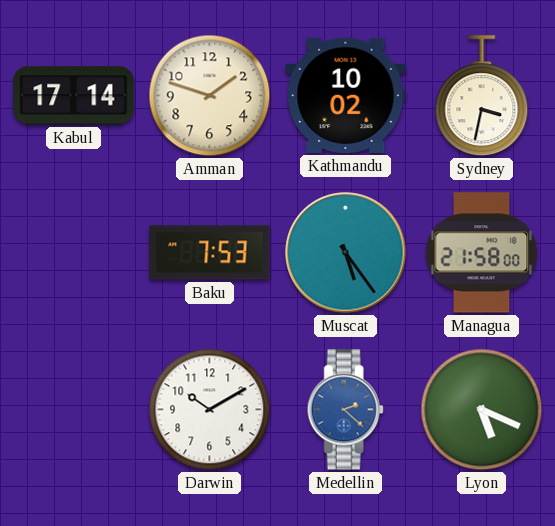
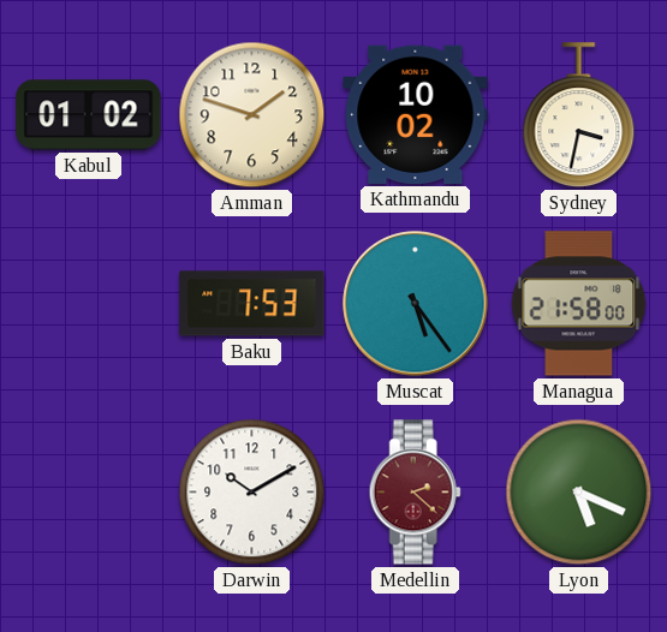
Kabul: 17:14 -> 01:02 (89, 115)
Medellin dial: blue -> burgundy (415, 493)
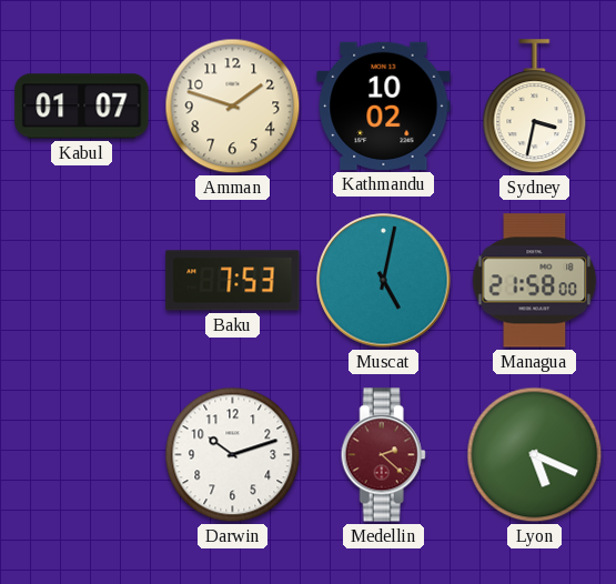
Kabul: 01:02 -> 01:07 (82, 107)
Muscat: 5:24 -> 5:02 (384, 281)
Darwin: 10:10 -> 10:12 (233, 455)
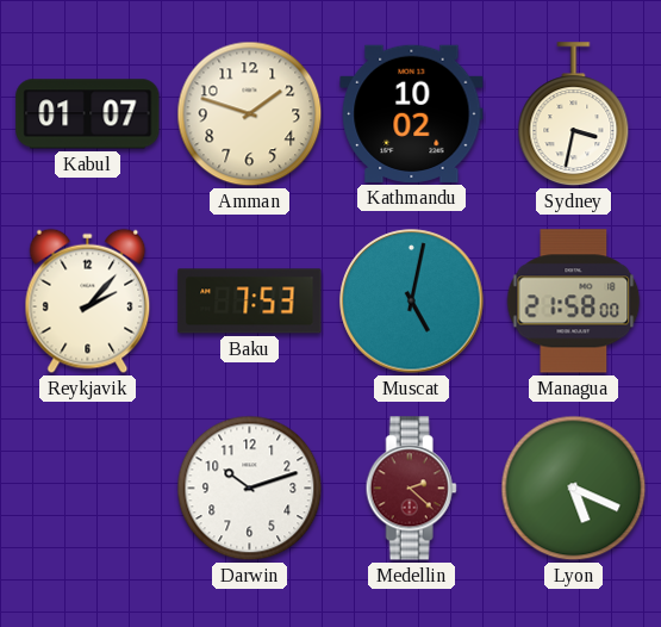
Reykjavik: none -> 2:07 (88, 302)
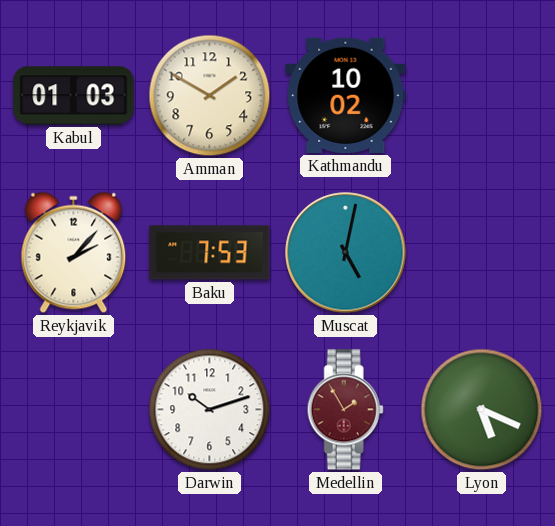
Kabul: 01:07 -> 01:03 (74, 96)
Amman: 1:48 -> 1:50 (210, 96)
Sydney: 3:32 -> none (574, 114)
Managua: 21:58 -> none (574, 302)
Medellin: 2:22 -> 1:55 (345, 410)
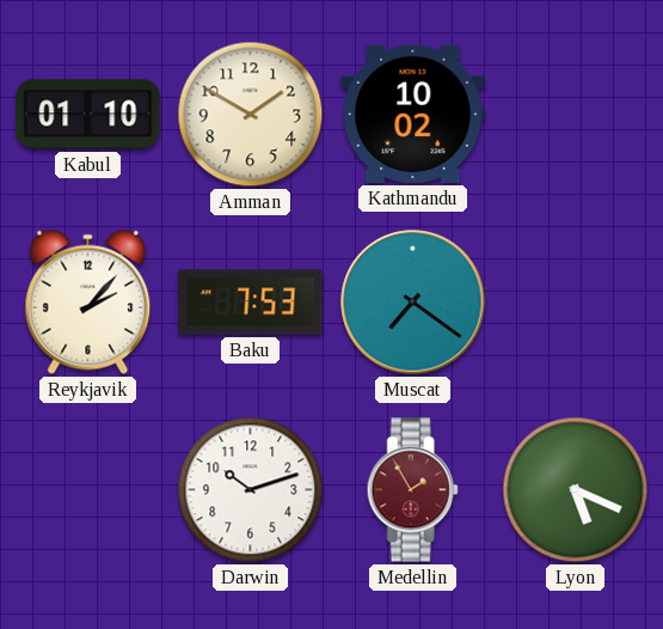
Kabul: 01:03 -> 01:10 (88, 115)
Muscat: 5:02 -> 7:21 (413, 303)
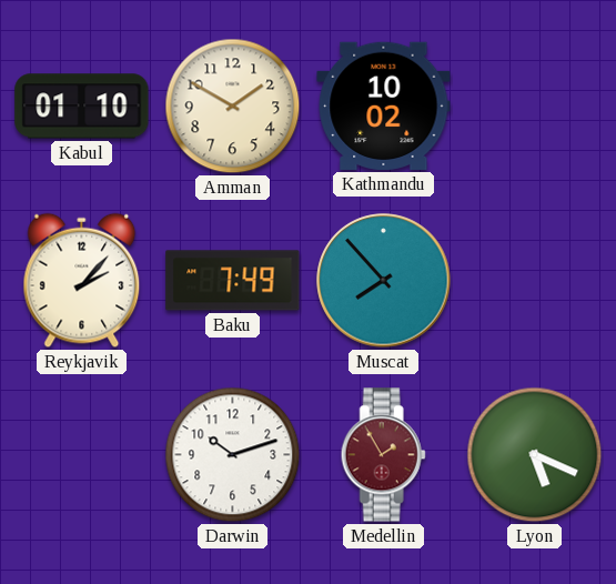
Baku: 7:53 -> 7:49 (233, 281)
Muscat: 7:21 -> 7:53 (384, 281)
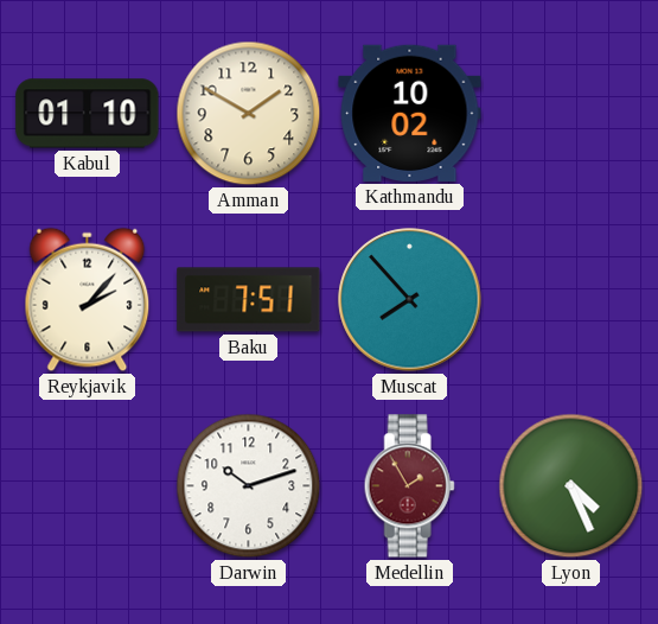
Baku: 7:49 -> 7:51 (249, 300)
Lyon: 5:19 -> 4:26 (571, 486)
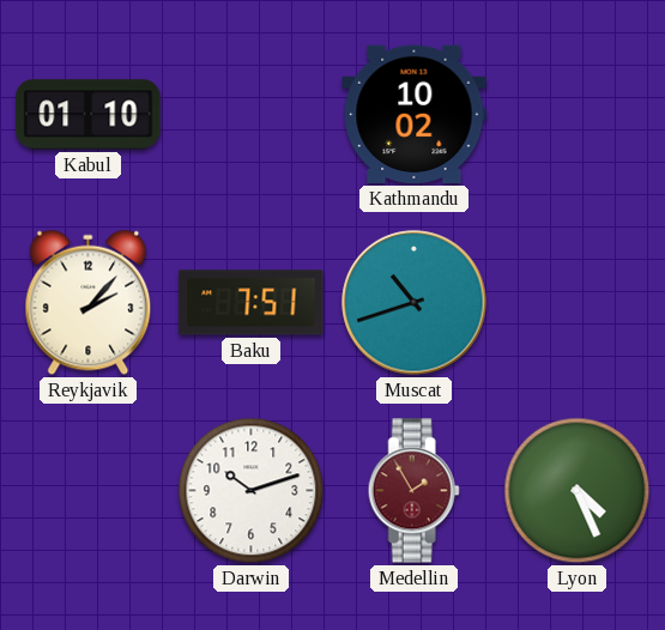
Amman: 1:50 -> none (249, 114)
Muscat: 7:53 -> 10:42 (415, 303)
